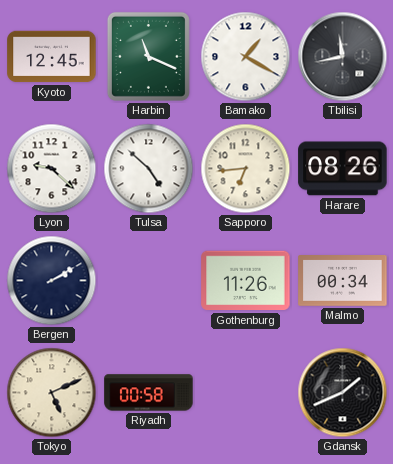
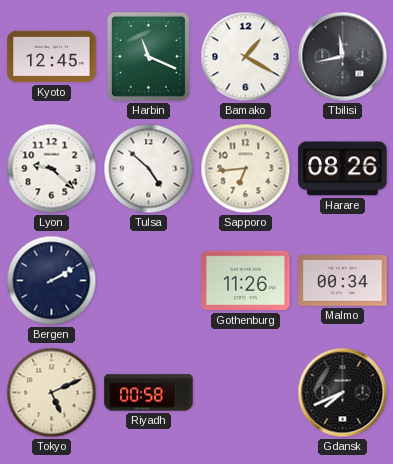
Gdansk: 1:41 -> 7:41 (343, 393)
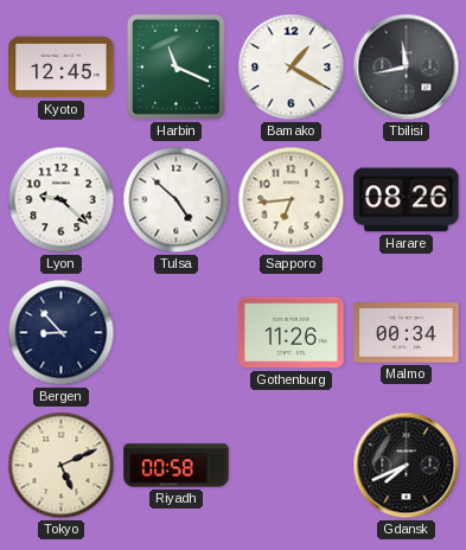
Bergen: 2:10 -> 8:53 (62, 333)
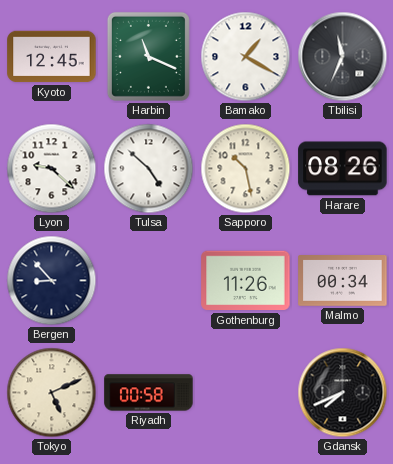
Tbilisi: 11:43 -> 11:34 (343, 57)
Sapporo: 6:44 -> 10:28 (246, 169)
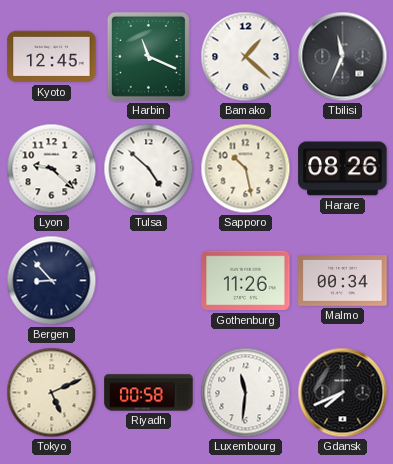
Bamako: 1:20 -> 1:22 (246, 57)
Luxembourg: none -> 11:31 (246, 393)
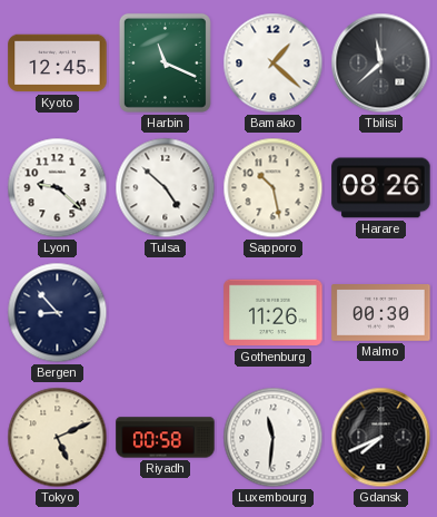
Tbilisi: 11:34 -> 11:38 (381, 64)
Malmo: 00:34 -> 00:30 (381, 313)
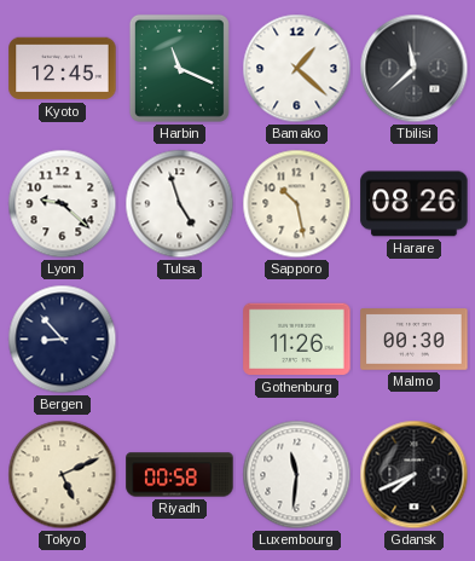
Tulsa: 4:52 -> 4:57 (180, 204)
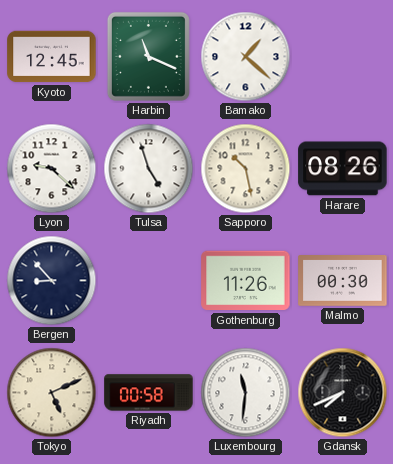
Tbilisi: 11:38 -> none (415, 69)
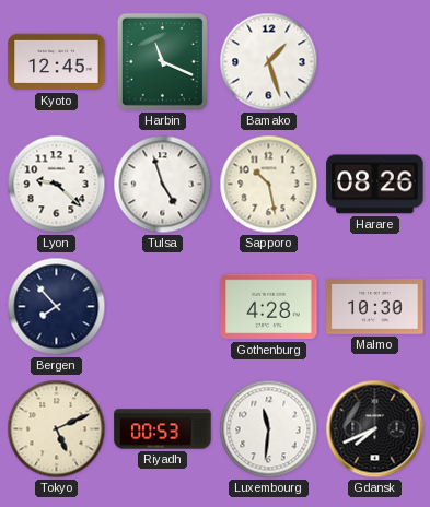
Bamako: 1:22 -> 1:27 (269, 62)
Bergen: 8:53 -> 7:53 (57, 307)
Gothenburg: 11:26 -> 4:28 (269, 307)
Malmo: 00:30 -> 10:30 (375, 307)
Riyadh: 00:58 -> 00:53 (163, 429)
